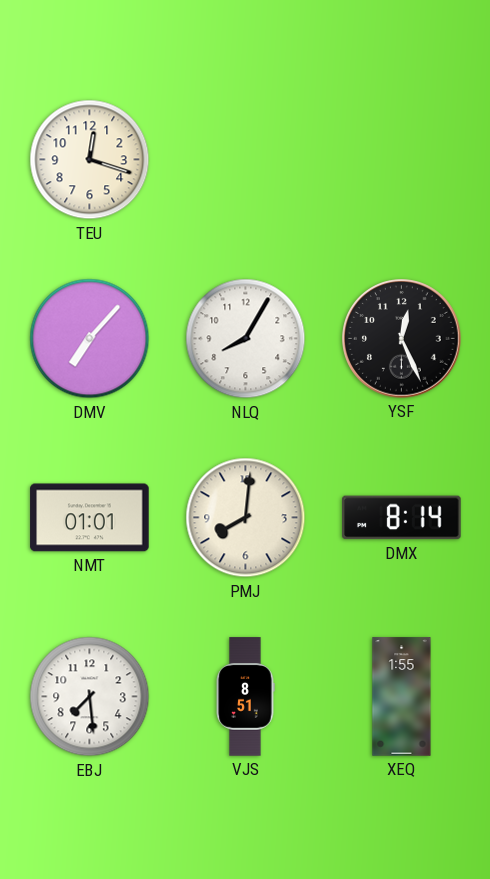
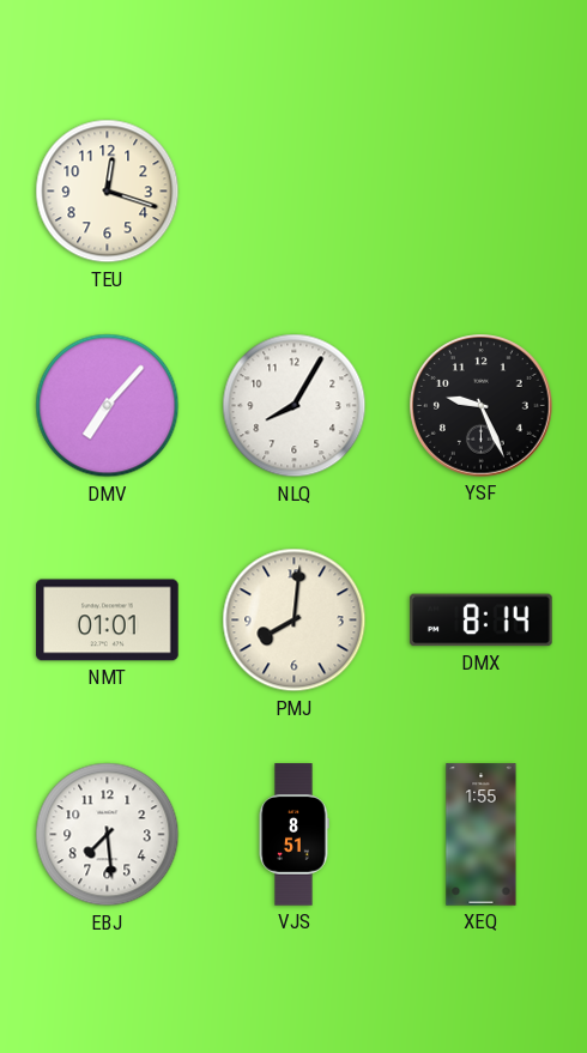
YSF: 12:26 -> 9:26 (482, 406)
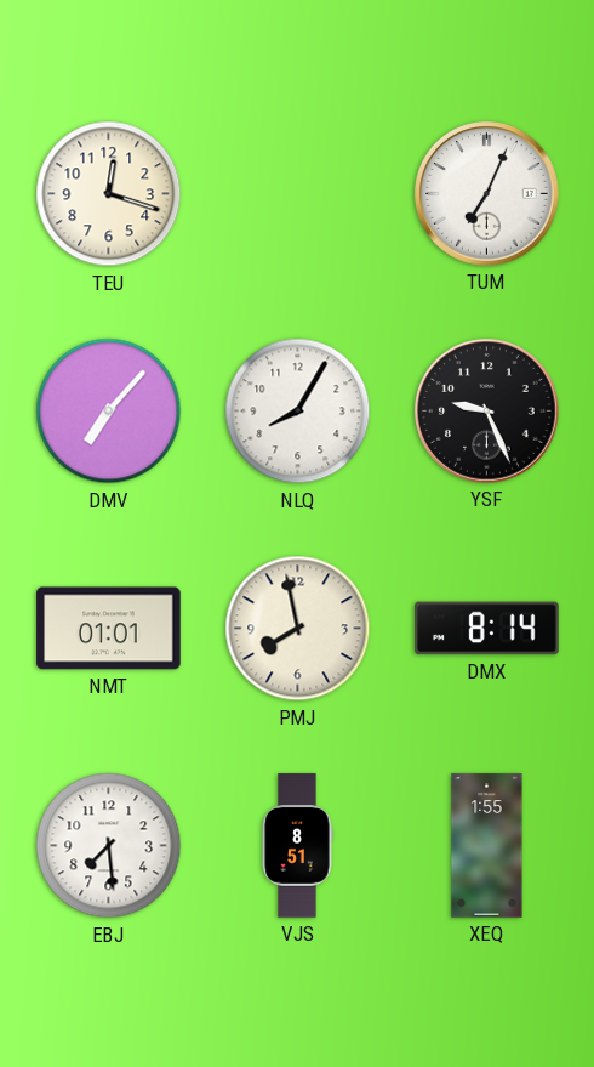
TUM: none -> 7:04 (487, 194)
PMJ: 8:01 -> 7:58 (298, 629)
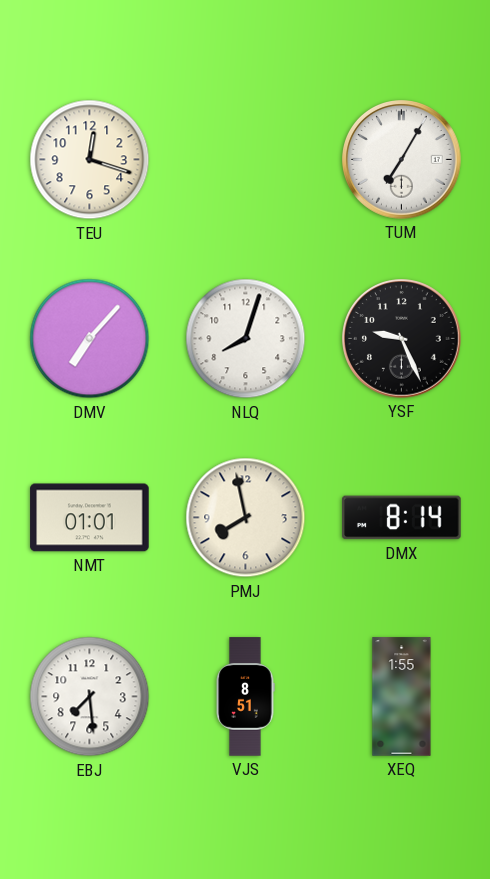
TUM: 7:04 -> 7:05 (402, 160)
NLQ: 8:05 -> 8:03 (246, 339)
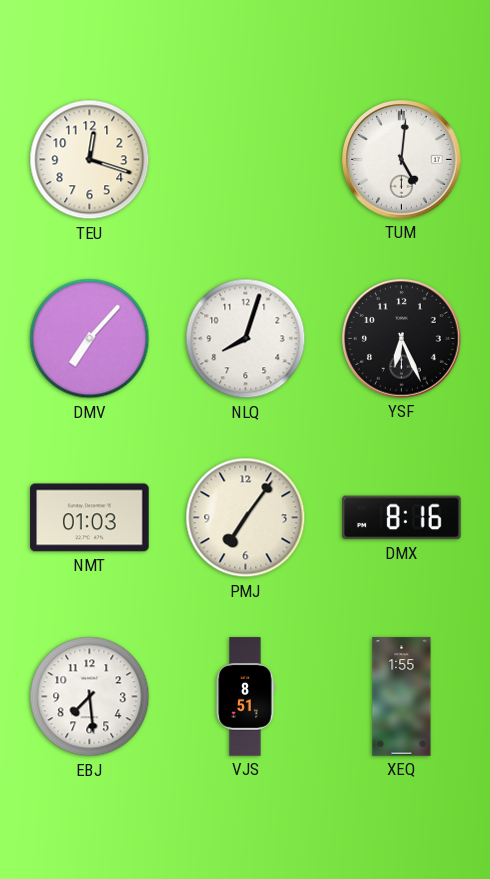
TUM: 7:05 -> 5:01 (402, 160)
YSF: 9:26 -> 6:26 (402, 339)
NMT: 01:01 -> 01:03 (90, 518)
PMJ: 7:58 -> 7:06 (246, 518)
DMX: 8:14 -> 8:16 (402, 518)
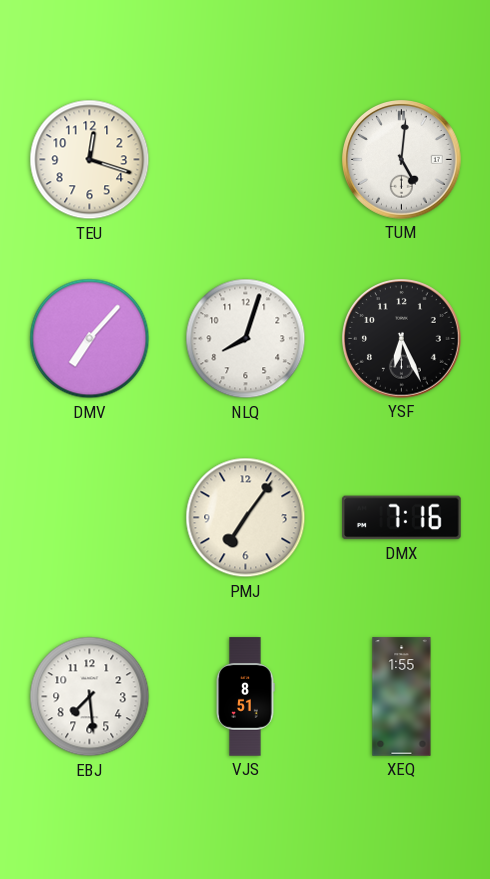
NMT: 01:03 -> none (90, 518)
DMX: 8:16 -> 7:16 (402, 518)
